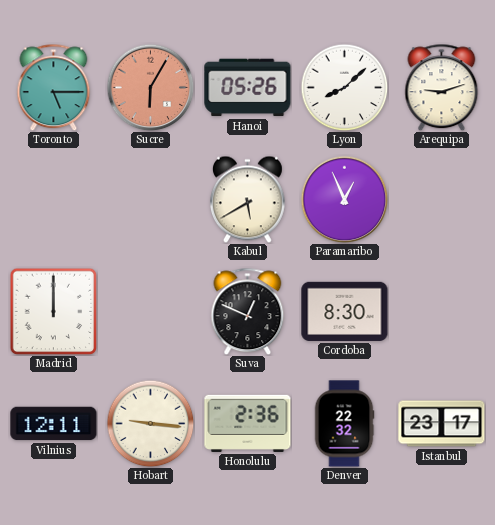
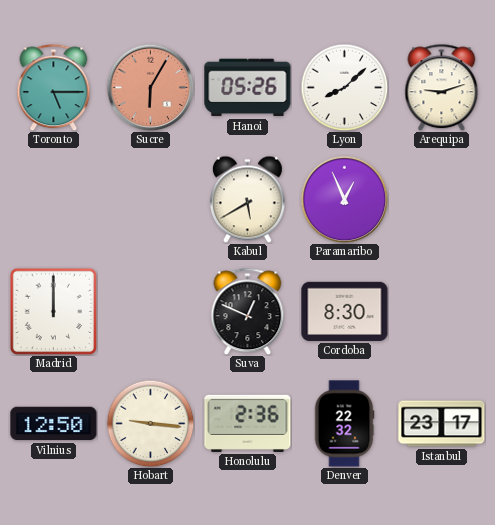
Vilnius: 12:11 -> 12:50 (54, 424)
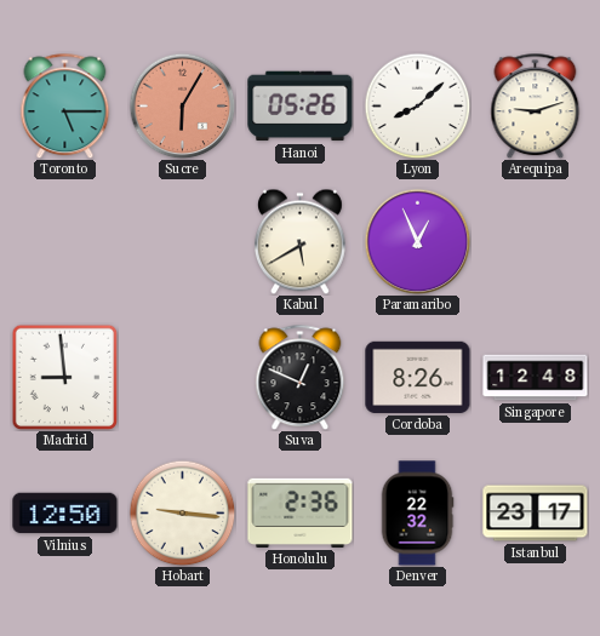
Madrid: 12:00 -> 8:59 (64, 377)
Cordoba: 8:30 -> 8:26 (418, 377)
Singapore: none -> 12:48 (536, 378)
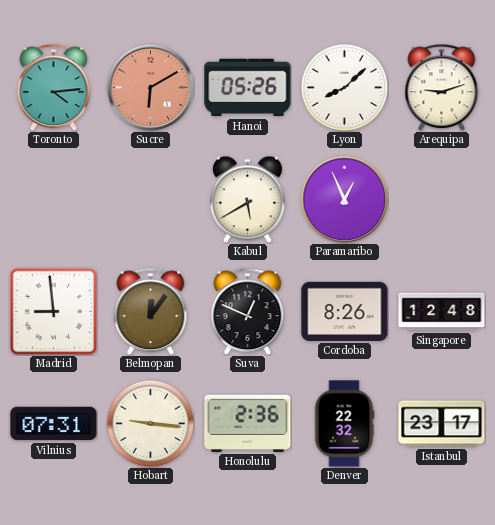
Toronto: 5:15 -> 4:14 (54, 87)
Sucre: 6:05 -> 6:10 (150, 87)
Belmopan: none -> 12:06 (151, 311)
Vilnius: 12:50 -> 07:31 (54, 424)
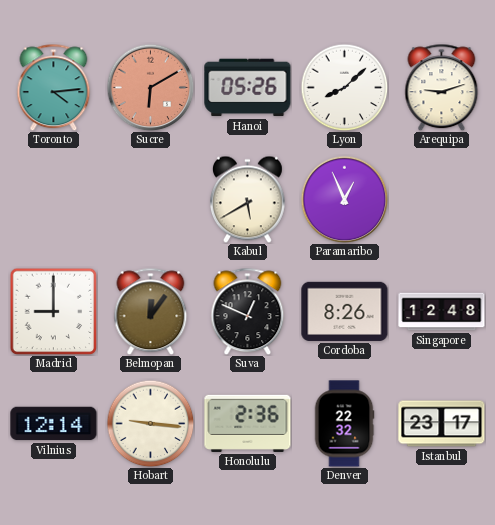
Madrid: 8:59 -> 9:00 (53, 311)
Vilnius: 07:31 -> 12:14 (54, 424)
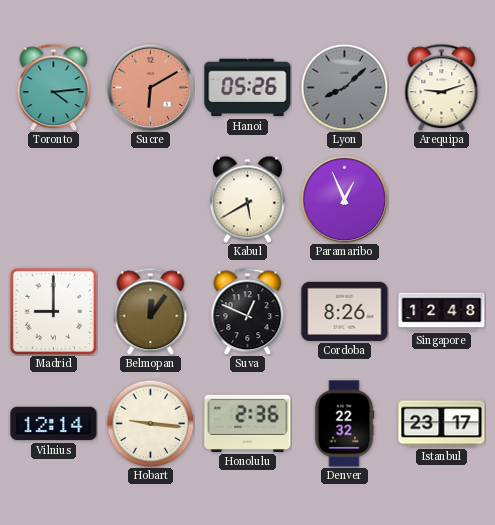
Lyon dial: white -> grey (344, 87)
